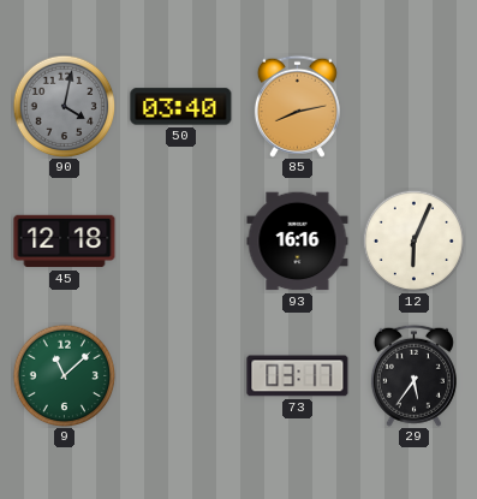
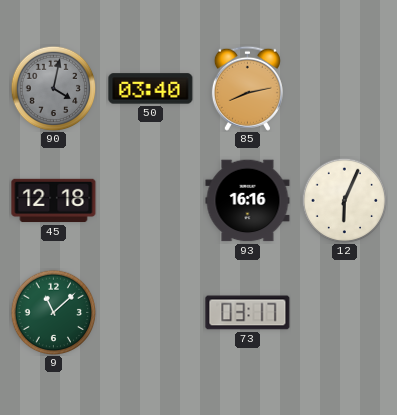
29: 5:36 -> none (413, 375)
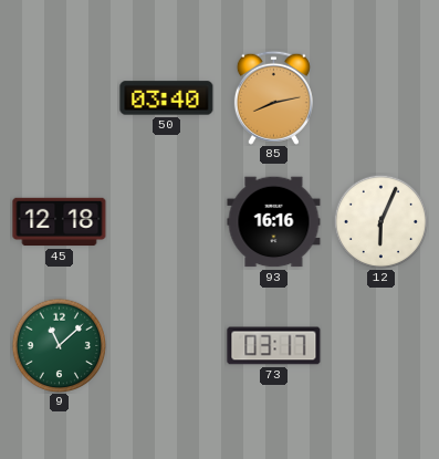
90: 4:02 -> none (53, 88)
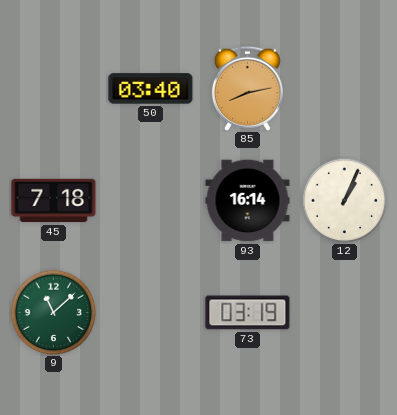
45: 12:18 -> 7:18 (54, 201)
93: 16:16 -> 16:14 (248, 201)
12: 6:04 -> 1:04 (344, 200)
73: 03:17 -> 03:19 (248, 313)
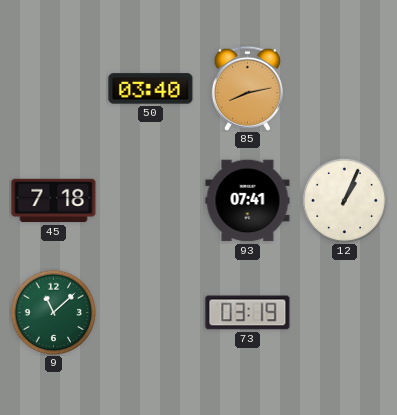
93: 16:14 -> 07:41 (248, 201)
